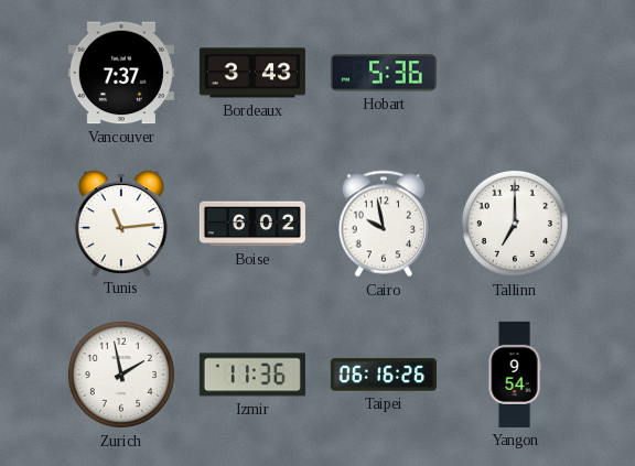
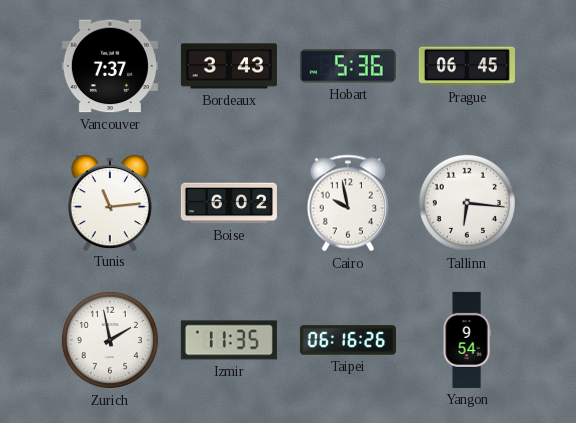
Prague: none -> 06:45 (467, 66)
Tallinn: 7:00 -> 6:16 (467, 203)
Izmir: 11:36 -> 11:35 (229, 340)
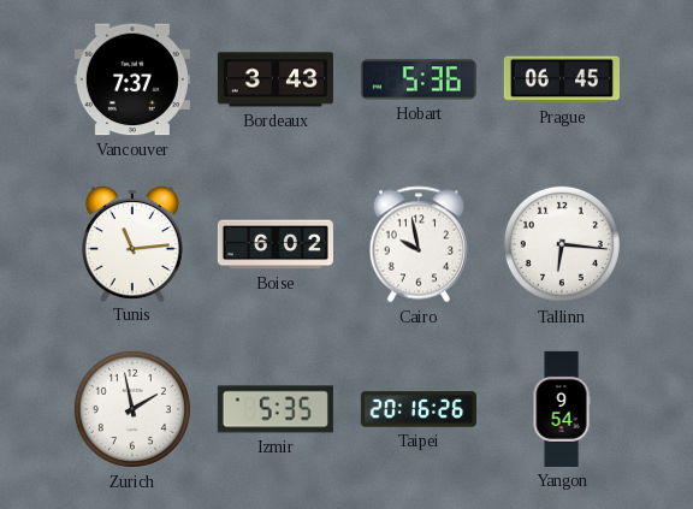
Izmir: 11:35 -> 5:35 (276, 409)
Taipei: 06:16 -> 20:16 (419, 409)
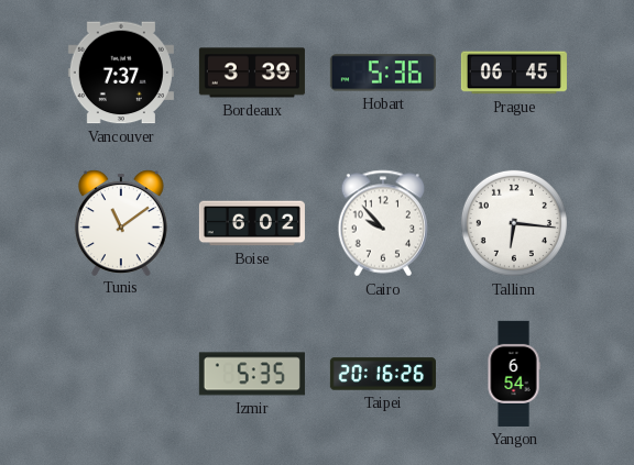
Bordeaux: 3:43 -> 3:39 (252, 73)
Tunis: 11:14 -> 11:09 (121, 222)
Cairo: 9:58 -> 9:53 (382, 223)
Zurich: 1:58 -> none (132, 409)
Yangon: 9:54 -> 6:54 (514, 374)
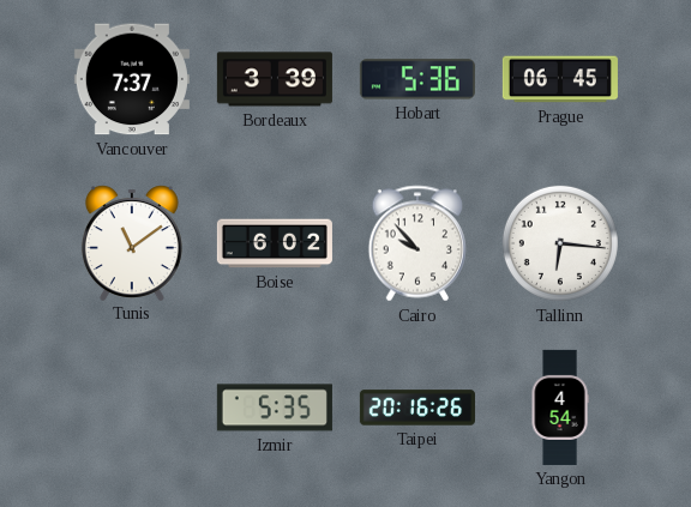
Yangon: 6:54 -> 4:54 (560, 408)
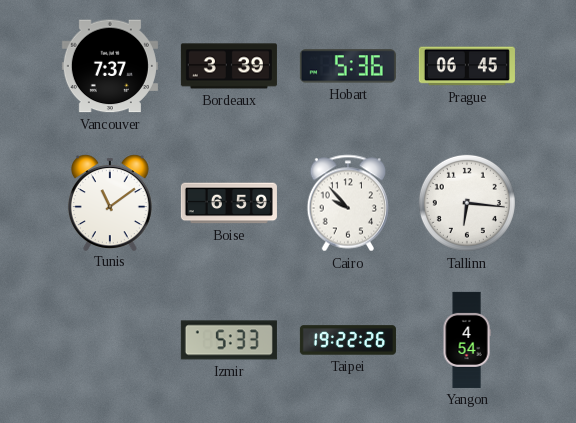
Boise: 6:02 -> 6:59 (229, 203)
Izmir: 5:35 -> 5:33 (229, 340)
Taipei: 20:16 -> 19:22 (348, 340)
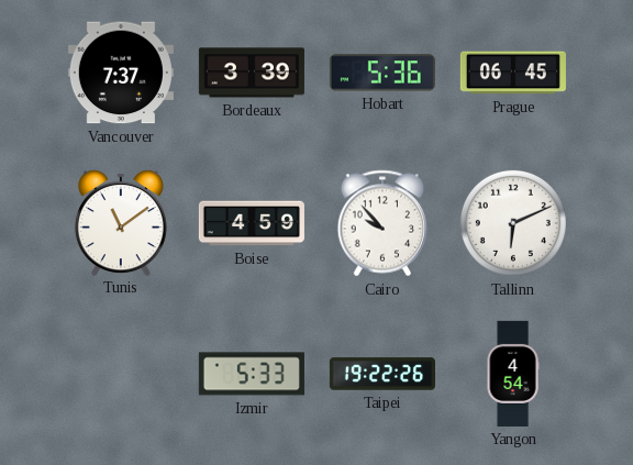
Boise: 6:59 -> 4:59 (252, 223)
Tallinn: 6:16 -> 6:11 (513, 223)
